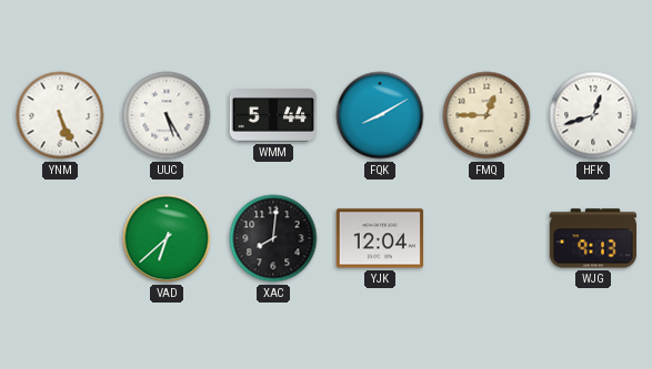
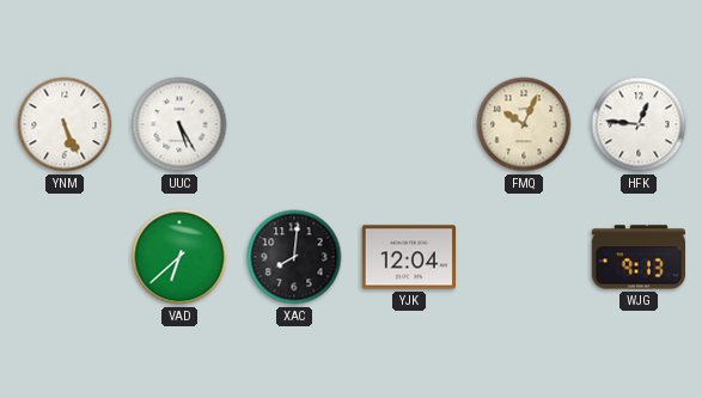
WMM: 5:44 -> none (272, 116)
FQK: 8:10 -> none (380, 115)
FMQ: 12:45 -> 10:04 (524, 124)
HFK: 12:42 -> 12:46 (639, 124)
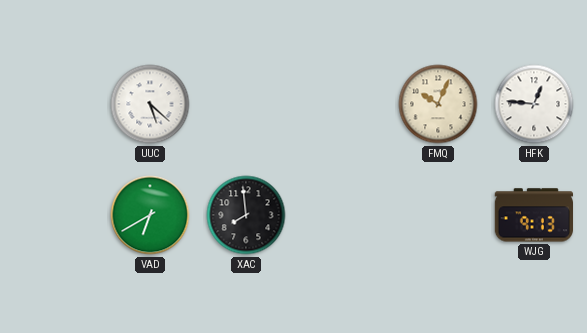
YNM: 5:26 -> none (65, 124)
UUC: 5:25 -> 5:22 (150, 104)
VAD: 6:38 -> 6:40 (150, 215)
XAC: 8:01 -> 7:59 (246, 215)
YJK: 12:04 -> none (408, 257)
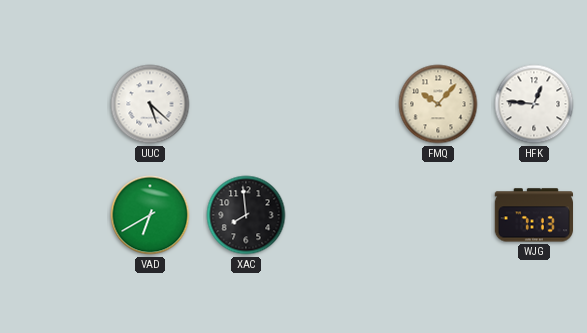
FMQ: 10:04 -> 10:07 (438, 104)
WJG: 9:13 -> 7:13 (533, 215)
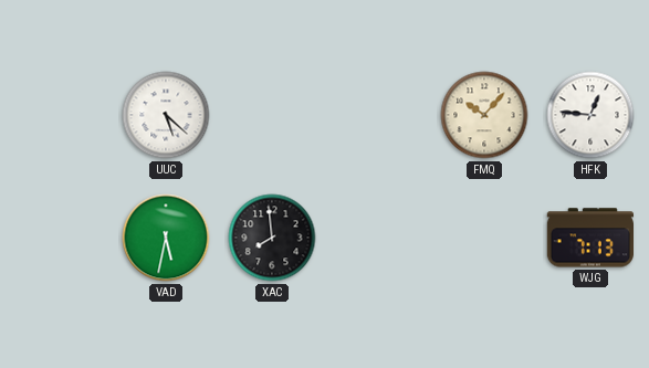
VAD: 6:40 -> 5:32 (166, 238)
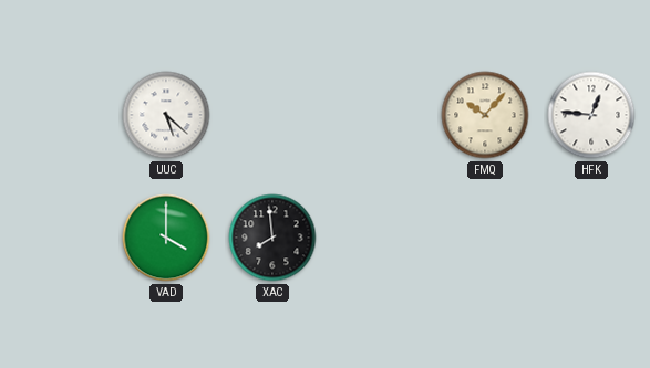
VAD: 5:32 -> 4:00 (166, 238)
WJG: 7:13 -> none (589, 238)
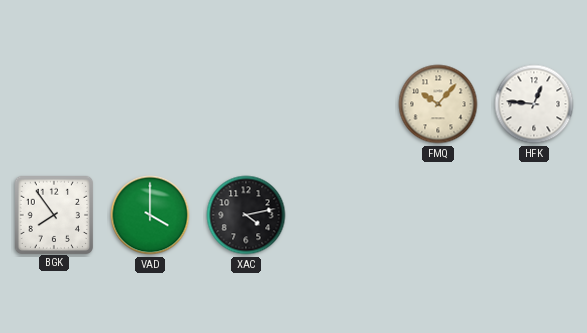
UUC: 5:22 -> none (166, 115)
BGK: none -> 7:54 (53, 214)
XAC: 7:59 -> 4:13 (246, 215)
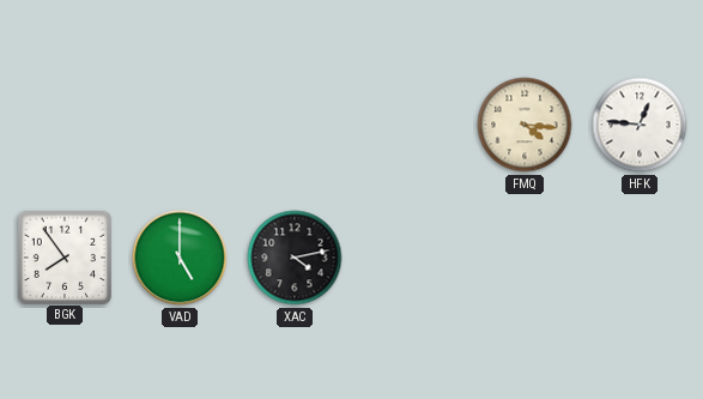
FMQ: 10:07 -> 4:16 (525, 125)
VAD: 4:00 -> 5:00 (180, 258)
